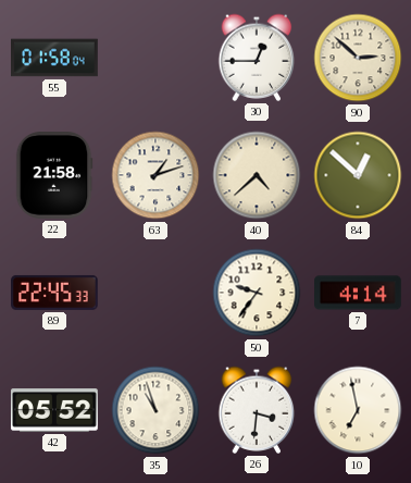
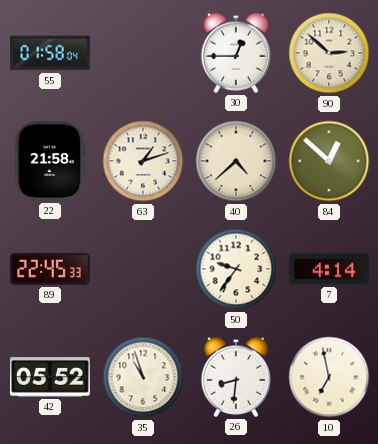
26: 3:31 -> 8:31 (236, 377)
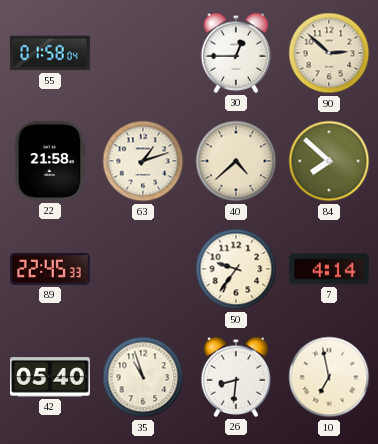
84: 12:52 -> 7:52 (329, 161)
42: 05:52 -> 05:40 (51, 377)
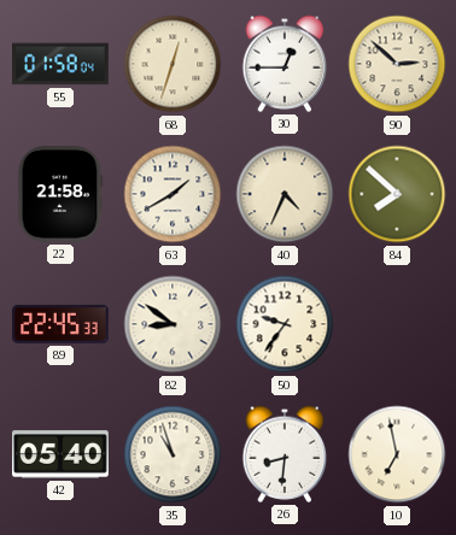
68: none -> 12:33 (173, 64)
63: 1:12 -> 1:40 (173, 194)
40: 4:38 -> 4:34 (285, 194)
82: none -> 8:51 (173, 324)
7: 4:14 -> none (330, 269)
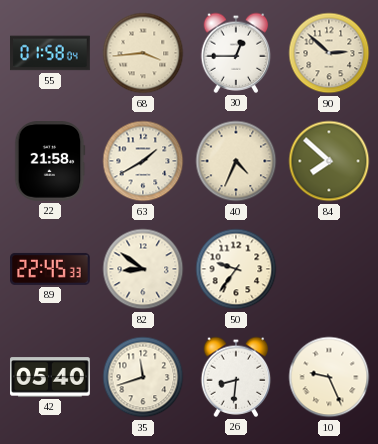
68: 12:33 -> 3:44 (143, 53)
35: 10:57 -> 11:42 (143, 377)
10: 6:58 -> 9:26 (329, 377)
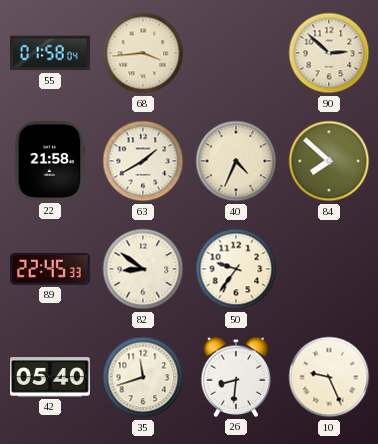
30: 12:45 -> none (236, 53)
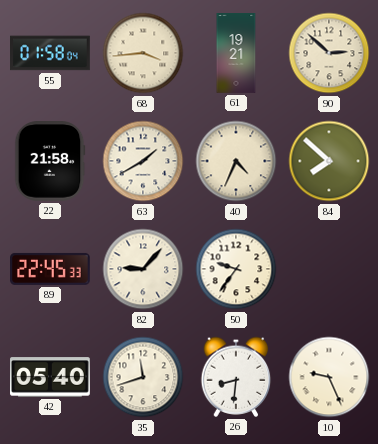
61: none -> 19:21 (236, 53)
82: 8:51 -> 9:07 (143, 269)
